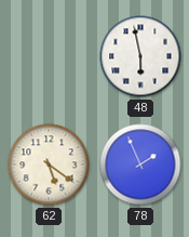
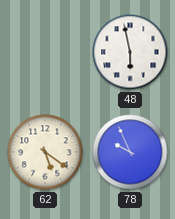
78: 1:56 -> 9:56 (130, 152)
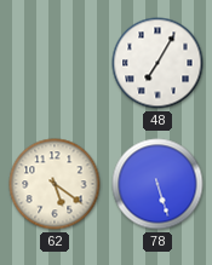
48: 5:58 -> 7:05 (157, 63)
78: 9:56 -> 5:27 (157, 184)
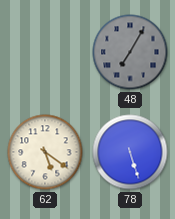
48 dial: white -> grey (130, 52)
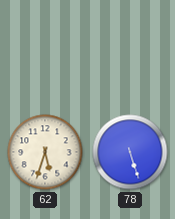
48: 7:05 -> none (130, 52)
62: 5:21 -> 5:33 (45, 152)
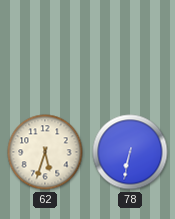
78: 5:27 -> 6:32 (130, 152)
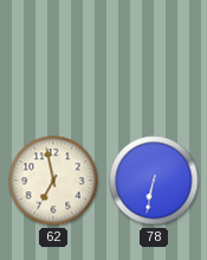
62: 5:33 -> 6:58 (53, 180)
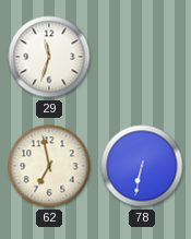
29: none -> 11:33 (49, 57)
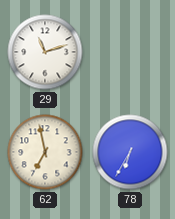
29: 11:33 -> 11:12 (45, 52)
78: 6:32 -> 6:35 (130, 152)
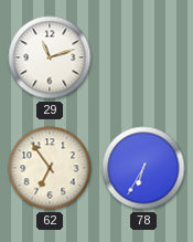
62: 6:58 -> 6:54 (50, 168)
